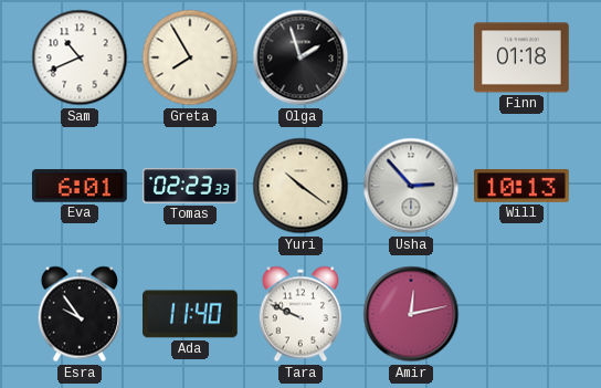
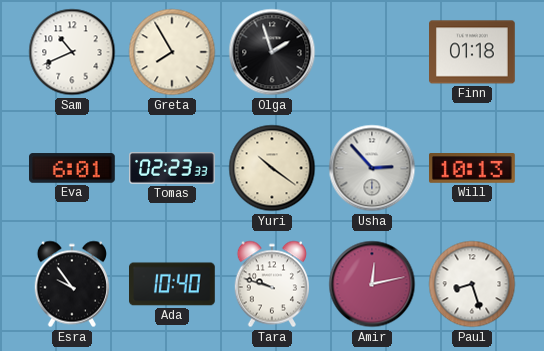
Ada: 11:40 -> 10:40 (173, 284)
Tara: 9:49 -> 9:48 (271, 284)
Paul: none -> 8:27 (472, 284)
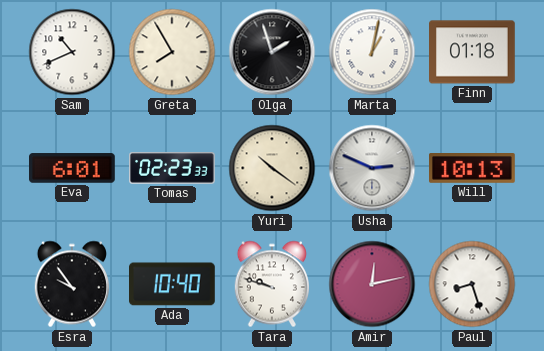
Marta: none -> 1:02 (372, 52)
Usha: 2:53 -> 2:49 (372, 168)
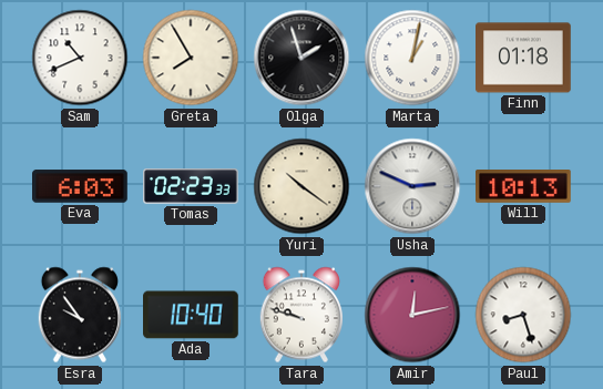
Eva: 6:01 -> 6:03 (81, 186)
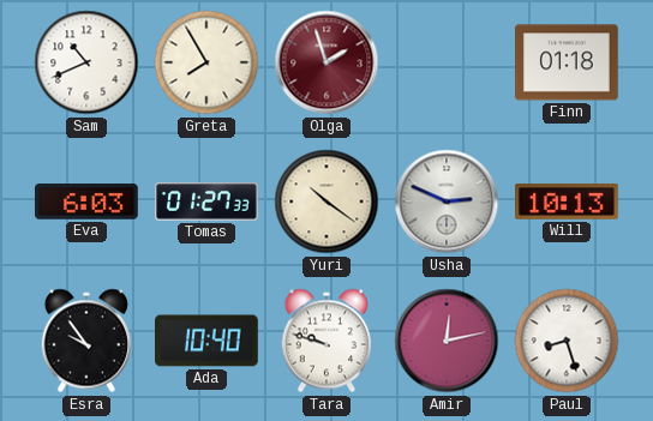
Olga dial: black -> burgundy (326, 62)
Marta: 1:02 -> none (412, 58)
Tomas: 02:23 -> 01:27 (206, 202)
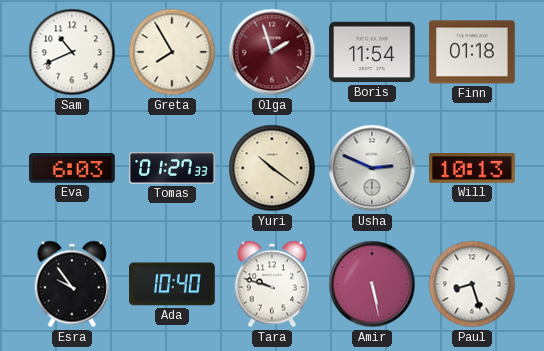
Boris: none -> 11:54 (372, 52)
Amir: 12:13 -> 5:28 (372, 284)
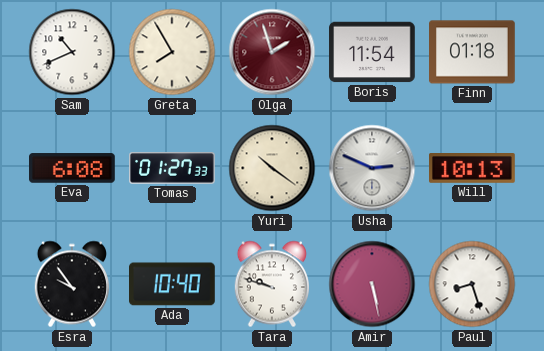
Eva: 6:03 -> 6:08 (73, 168)
